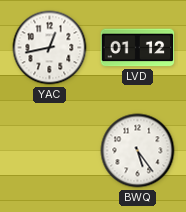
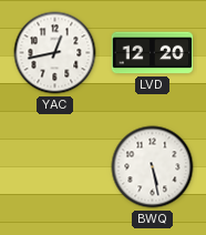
LVD: 01:12 -> 12:20 (153, 53)
BWQ: 5:24 -> 5:28 (153, 167)
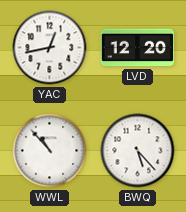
WWL: none -> 10:53 (50, 151)
BWQ: 5:28 -> 5:23 (138, 151)
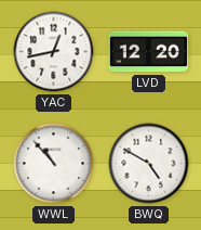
BWQ: 5:23 -> 4:50 (149, 164)
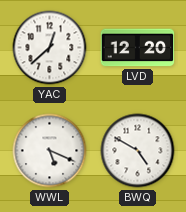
YAC: 12:43 -> 12:38 (50, 48)
WWL: 10:53 -> 5:19 (50, 151)
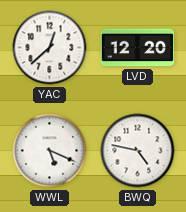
BWQ: 4:50 -> 4:47 (138, 151)
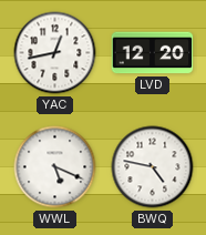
YAC: 12:38 -> 12:43 (55, 53)
